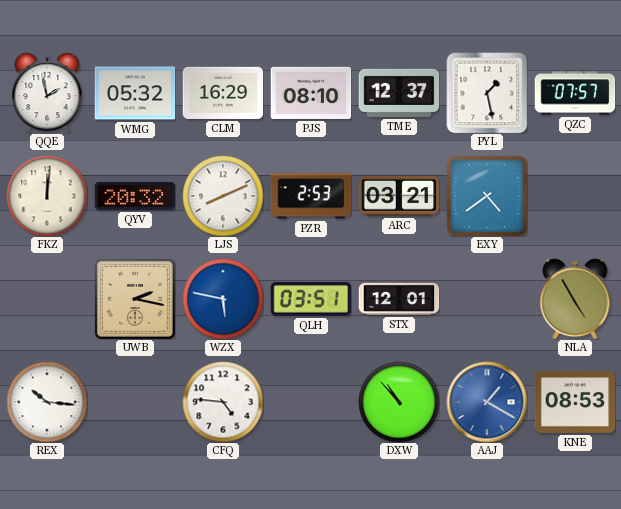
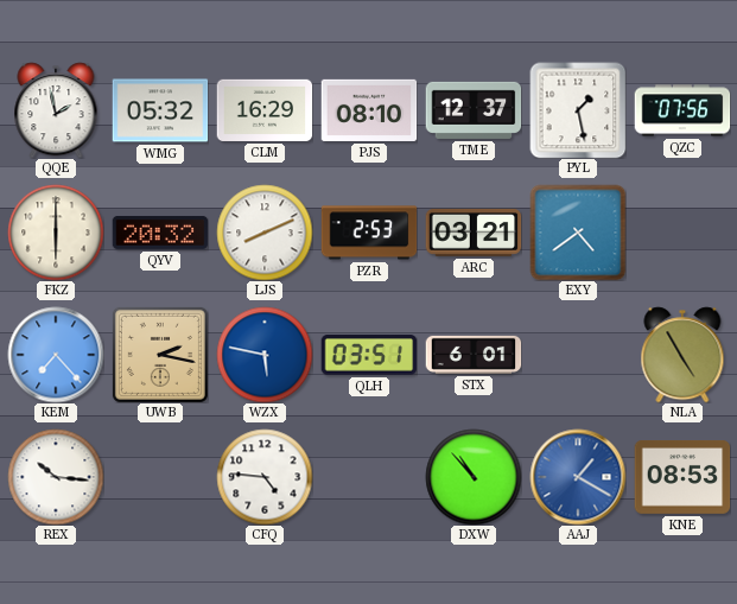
QZC: 07:57 -> 07:56 (682, 110)
FKZ: 12:01 -> 6:00 (56, 233)
KEM: none -> 7:23 (56, 355)
STX: 12:01 -> 6:01 (474, 355)
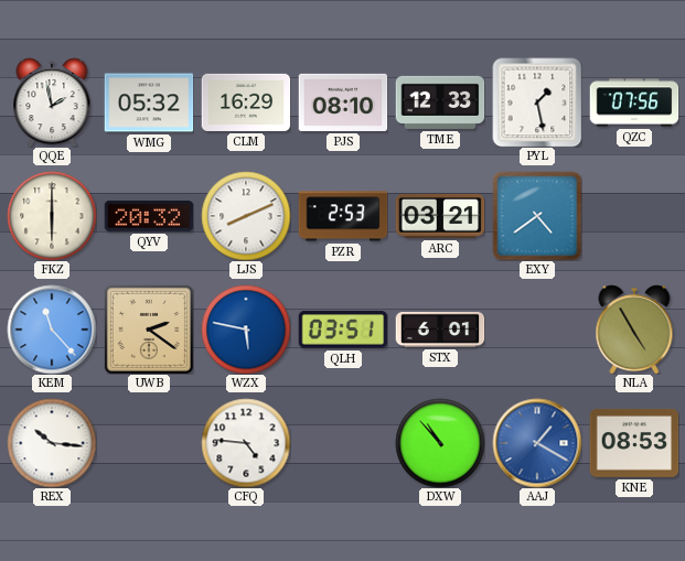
TME: 12:37 -> 12:33 (440, 103)
KEM: 7:23 -> 11:23 (52, 330)
UWB: 2:17 -> 2:21 (149, 330)
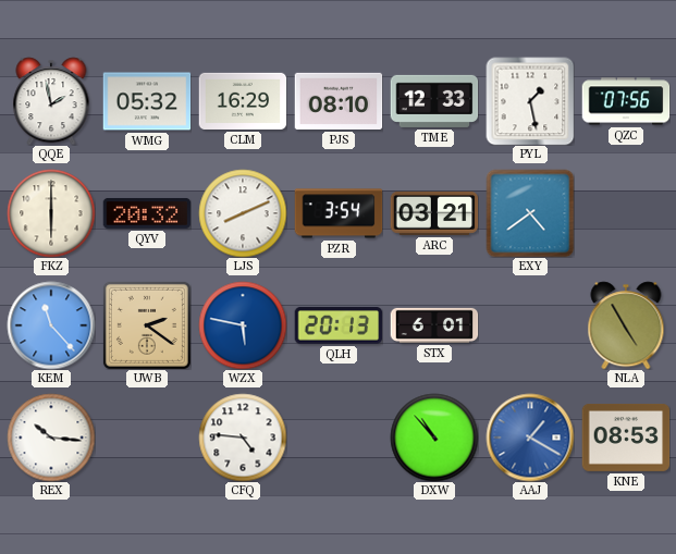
PZR: 2:53 -> 3:54 (339, 213)
QLH: 03:51 -> 20:13 (339, 325)
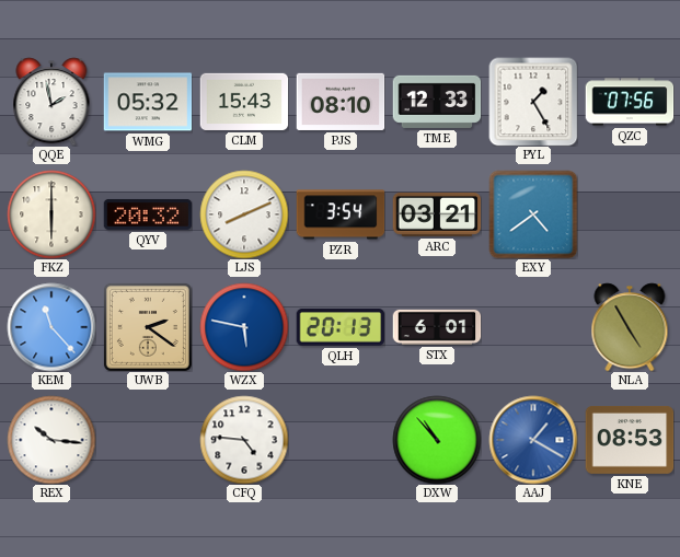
CLM: 16:29 -> 15:43 (244, 102)
PYL: 1:28 -> 1:25 (533, 102)
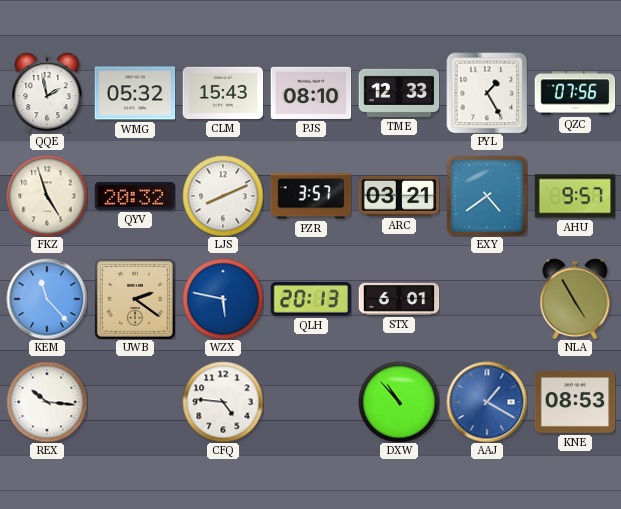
FKZ: 6:00 -> 4:57 (47, 196)
PZR: 3:54 -> 3:57 (311, 196)
AHU: none -> 9:57 (575, 196)
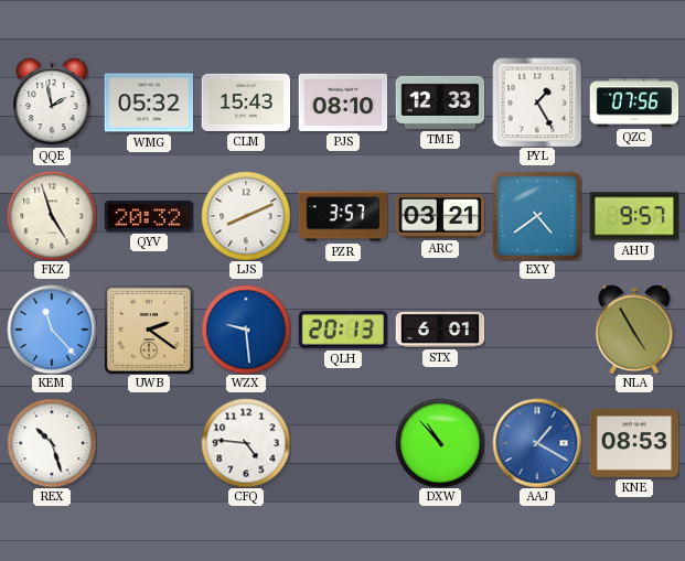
WZX: 5:47 -> 9:29 (246, 330)
REX: 10:16 -> 10:27 (52, 443)
